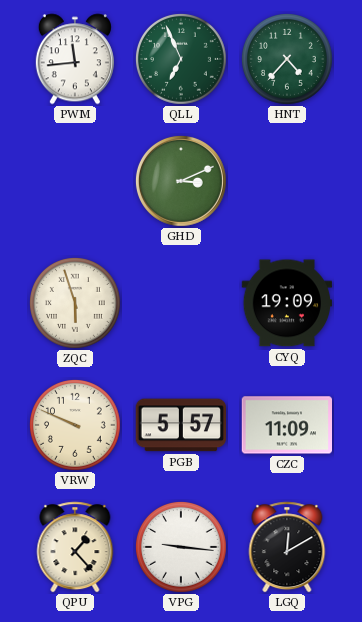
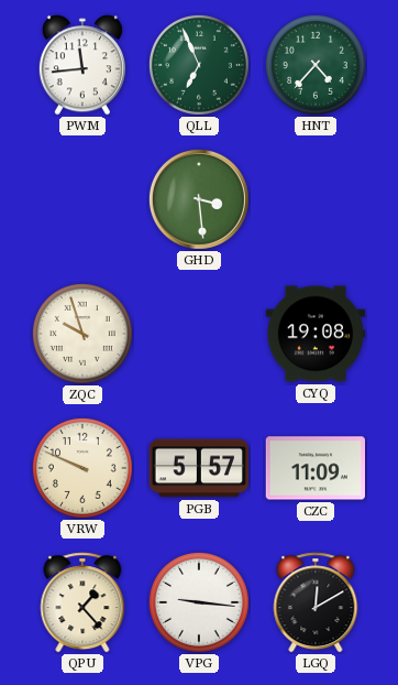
GHD: 3:11 -> 3:29 (199, 199)
ZQC: 5:57 -> 9:57 (82, 334)
CYQ: 19:09 -> 19:08 (316, 334)
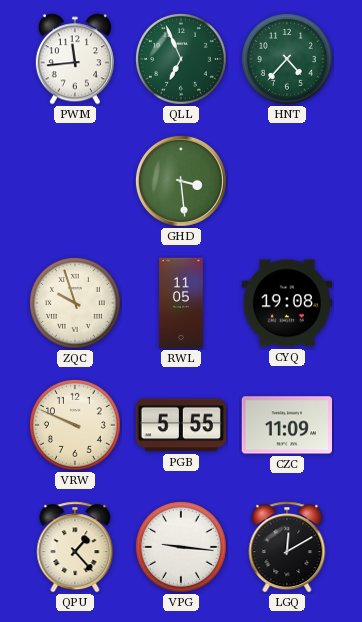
RWL: none -> 11:05 (181, 303)
PGB: 5:57 -> 5:55 (180, 425)
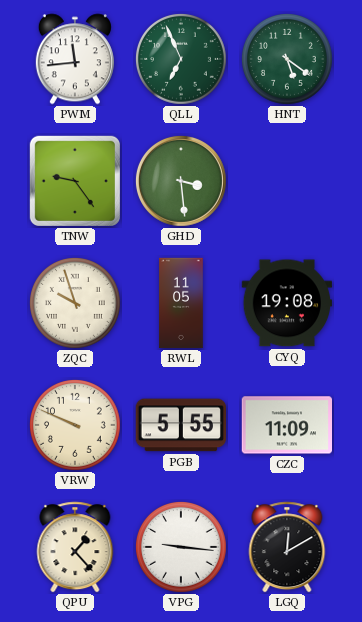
HNT: 4:37 -> 5:21 (287, 59)
TNW: none -> 9:24 (75, 181)
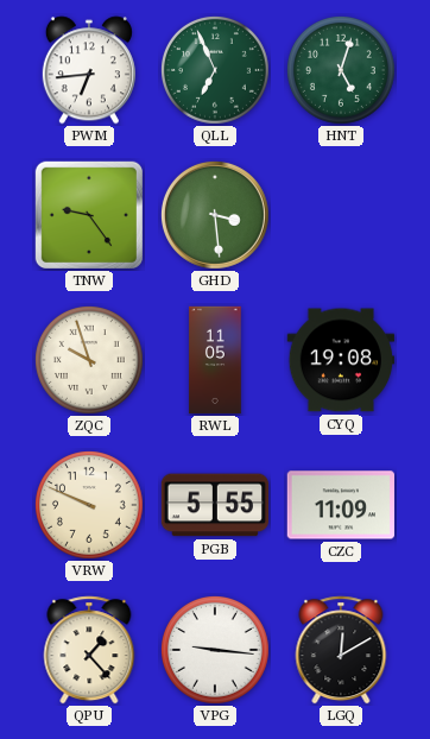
PWM: 11:44 -> 6:44 (89, 70)
HNT: 5:21 -> 5:03 (341, 70)
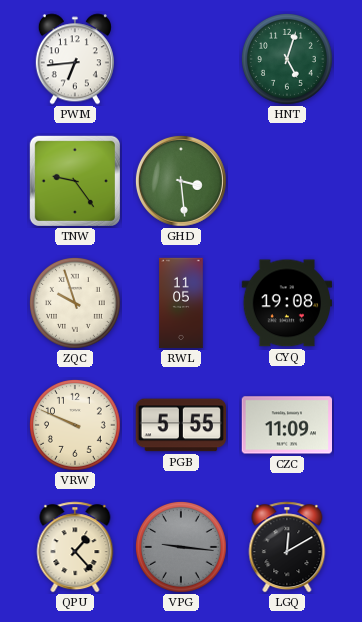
QLL: 6:56 -> none (215, 70)
VPG dial: white -> grey (181, 547)
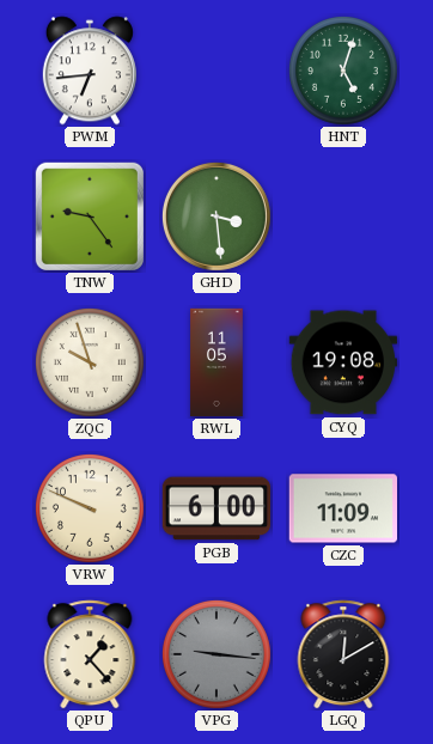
PGB: 5:55 -> 6:00 (215, 508)
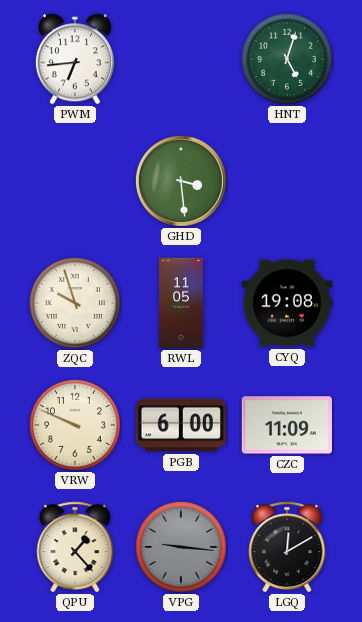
TNW: 9:24 -> none (90, 217)
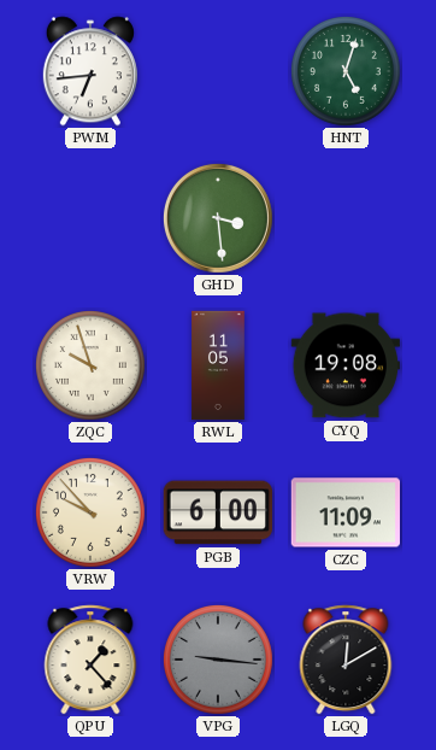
VRW: 9:49 -> 9:53 (90, 512)
